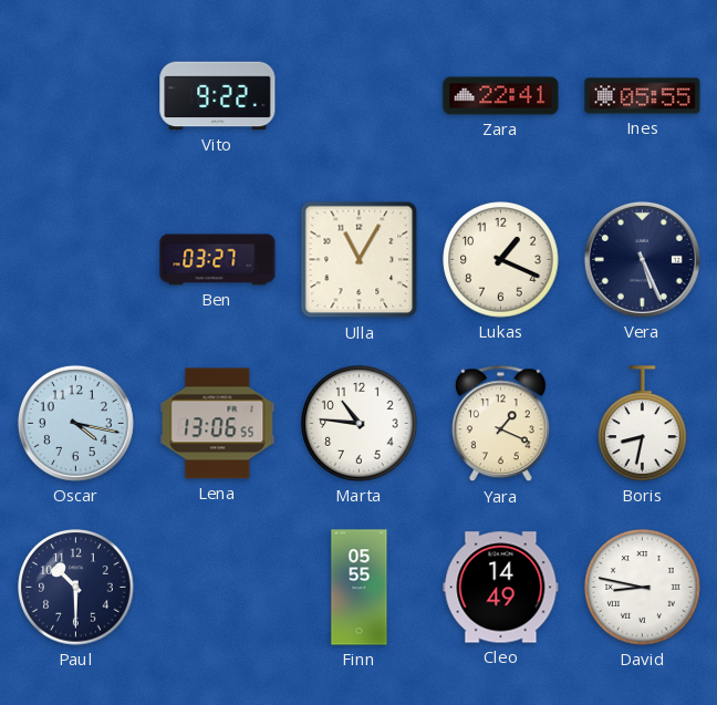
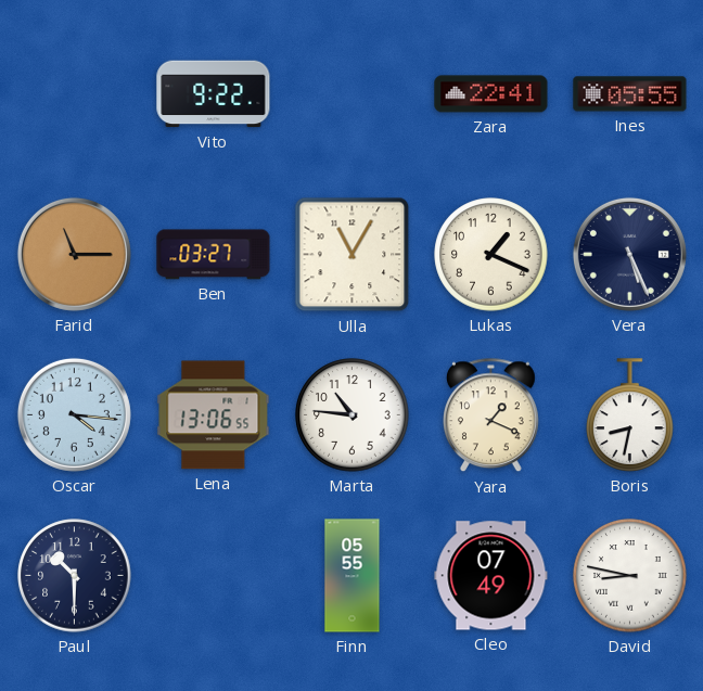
Farid: none -> 11:15 (74, 254)
Oscar: 4:17 -> 4:16 (74, 414)
Cleo: 14:49 -> 07:49 (491, 576)
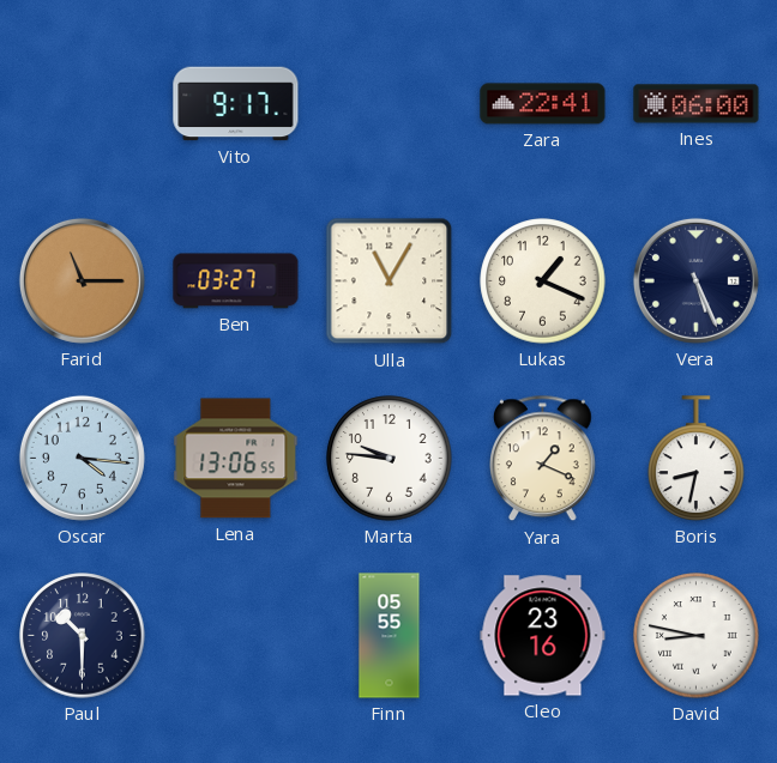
Vito: 9:22 -> 9:17 (236, 104)
Ines: 05:55 -> 06:00 (697, 104)
Marta: 10:46 -> 9:46 (390, 459)
Cleo: 07:49 -> 23:16 (543, 636)
